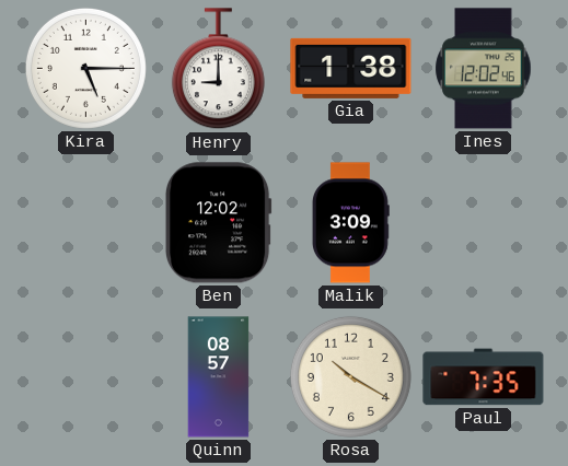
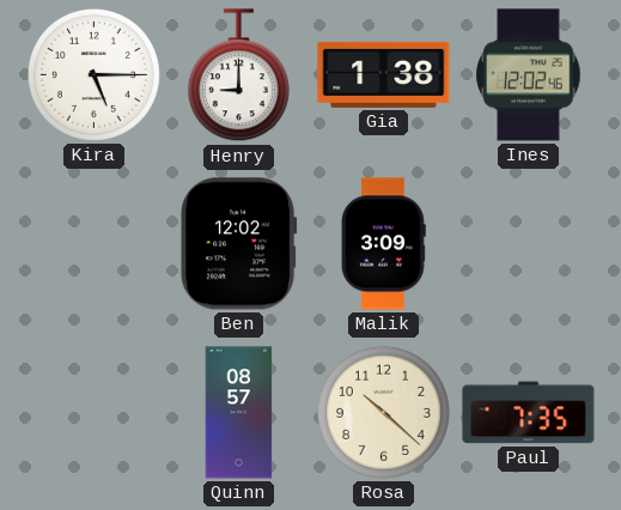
Rosa: 10:20 -> 10:22 (383, 412)
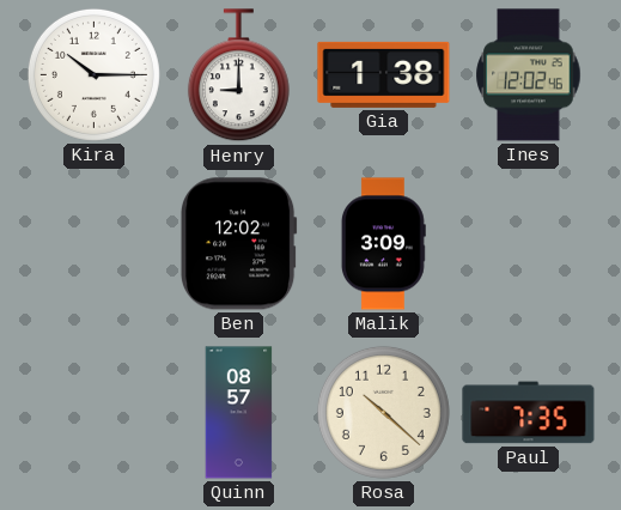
Kira: 5:15 -> 10:15 (93, 74)
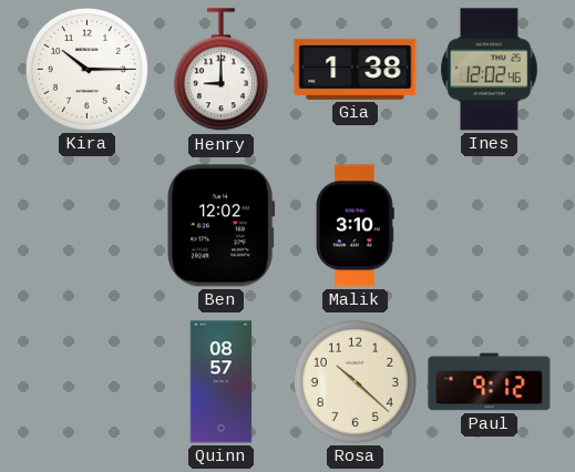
Malik: 3:09 -> 3:10 (356, 226)
Paul: 7:35 -> 9:12 (490, 382)
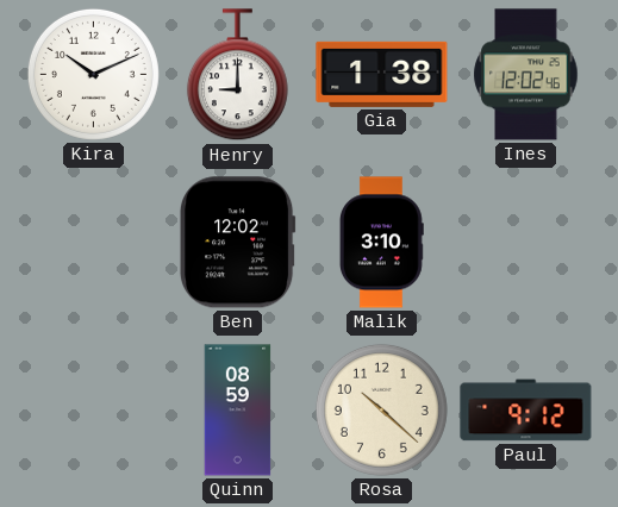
Kira: 10:15 -> 10:11 (93, 74)
Quinn: 08:57 -> 08:59 (238, 411)
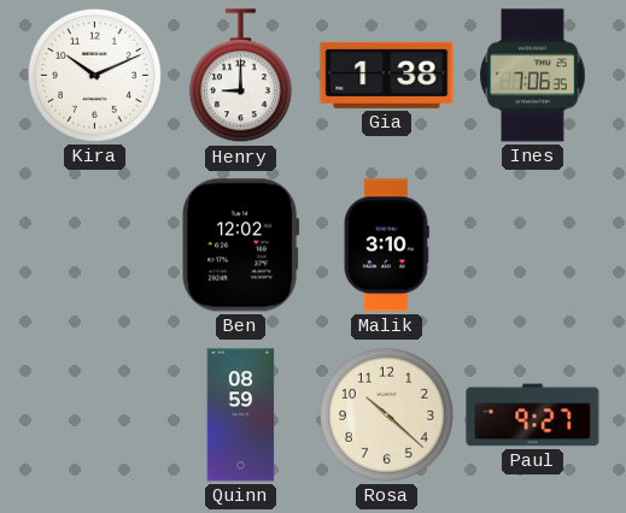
Ines: 12:02 -> 7:06 (533, 76)
Paul: 9:12 -> 9:27 (533, 415)
